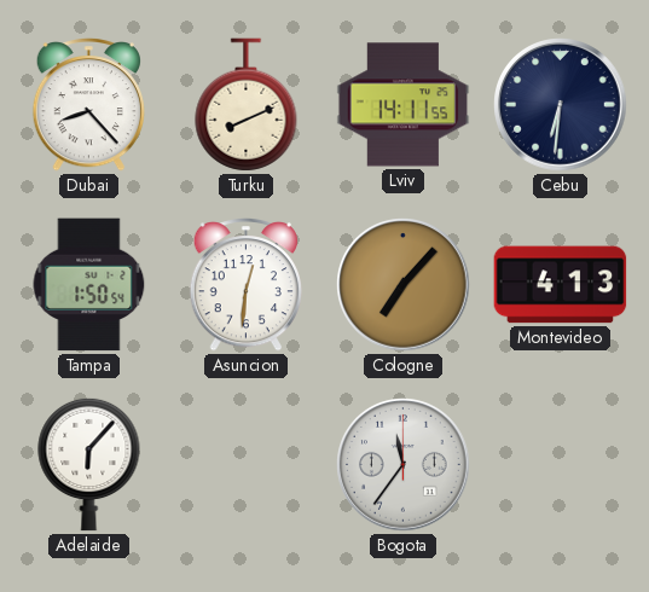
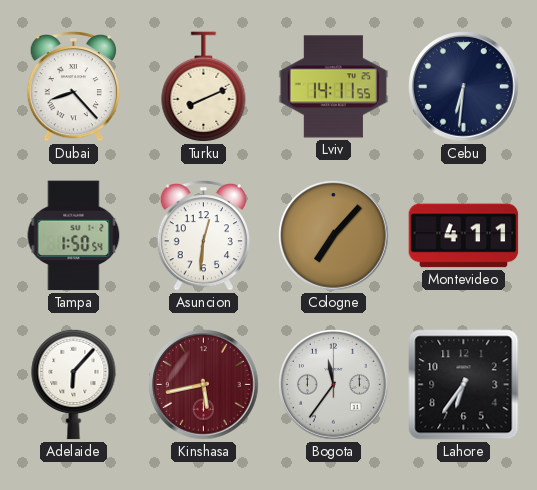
Montevideo: 4:13 -> 4:11 (464, 236)
Kinshasa: none -> 5:43 (204, 385)
Lahore: none -> 6:36 (464, 385)
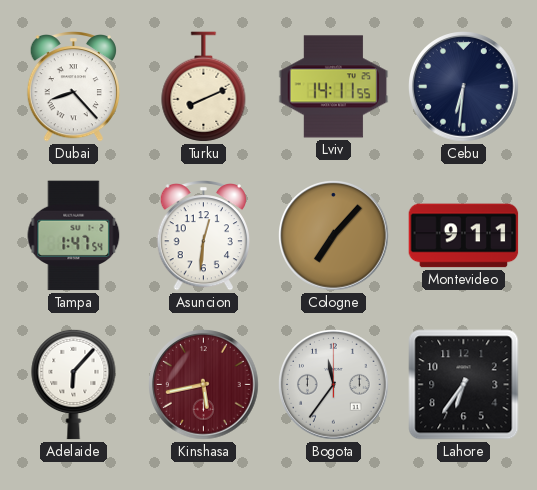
Tampa: 1:50 -> 1:47 (74, 236)
Montevideo: 4:11 -> 9:11 (464, 236)
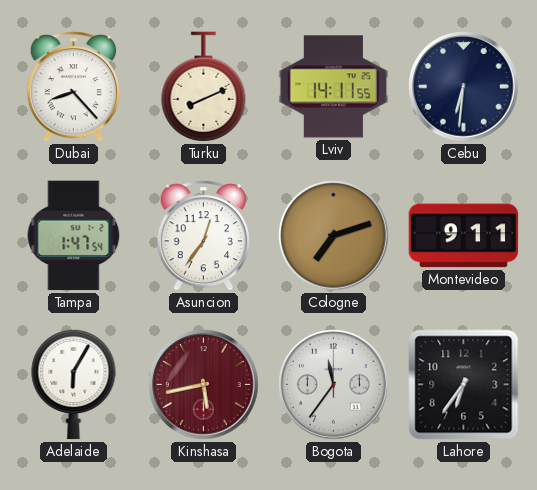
Asuncion: 12:31 -> 12:36 (203, 236)
Cologne: 7:07 -> 7:12 (334, 236)
Adelaide: 6:07 -> 6:05 (74, 384)
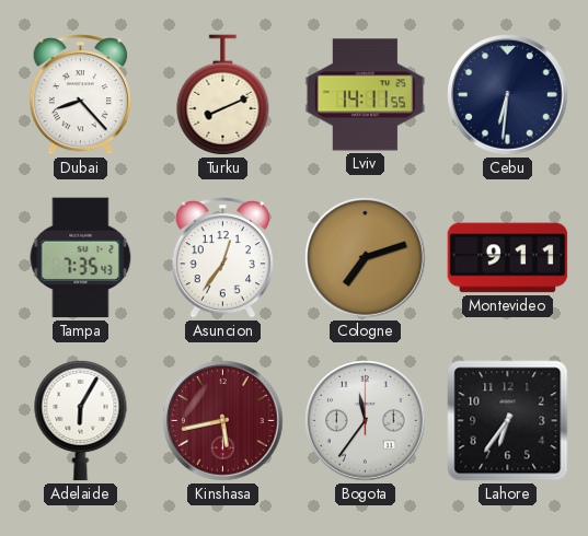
Tampa: 1:47 -> 7:35 (81, 258)
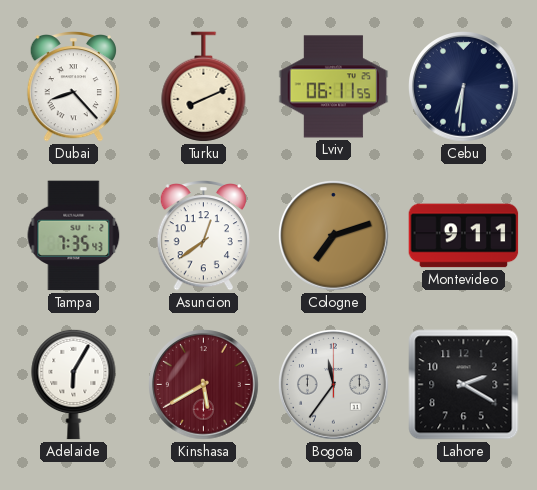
Lviv: 14:11 -> 06:11 (334, 87)
Asuncion: 12:36 -> 12:39 (203, 236)
Kinshasa: 5:43 -> 5:40 (204, 385)
Lahore: 6:36 -> 2:20 (464, 385)
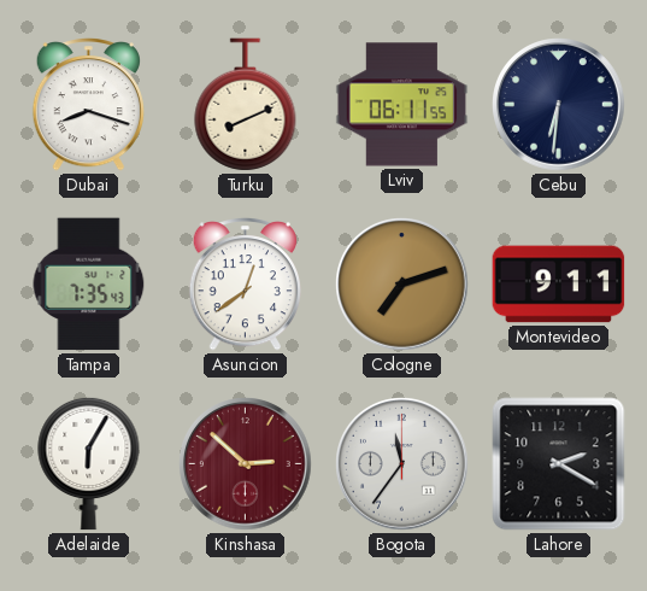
Dubai: 8:23 -> 8:18 (88, 105)
Kinshasa: 5:40 -> 2:52 (246, 464)
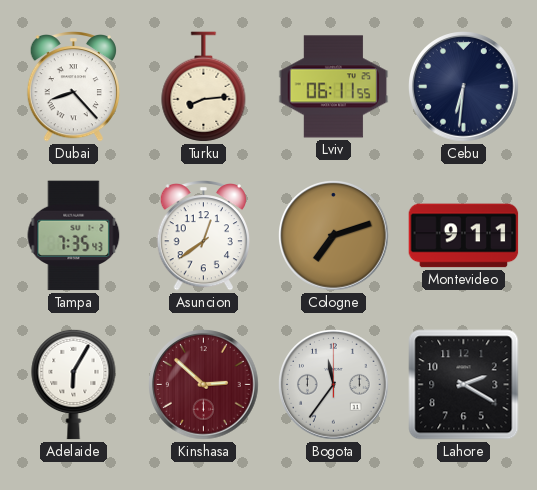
Dubai: 8:18 -> 8:23 (73, 87)
Turku: 8:11 -> 8:14 (204, 87)
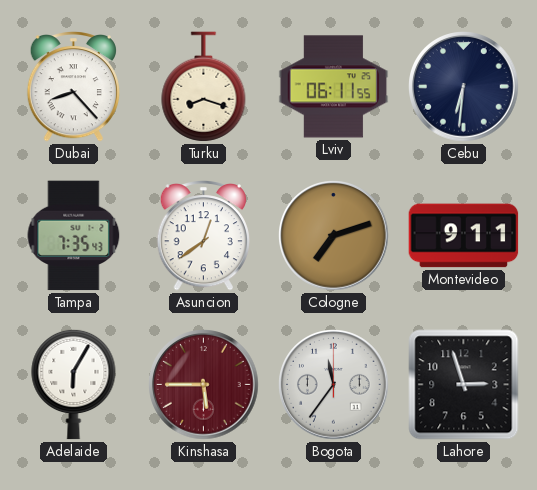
Turku: 8:14 -> 8:18 (204, 87)
Kinshasa: 2:52 -> 5:45 (204, 385)
Lahore: 2:20 -> 2:57 (464, 385)
